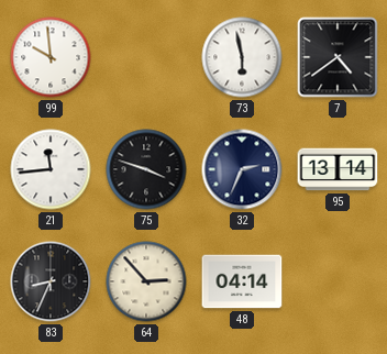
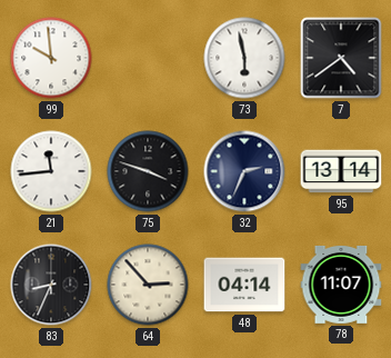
78: none -> 11:07 (341, 285)
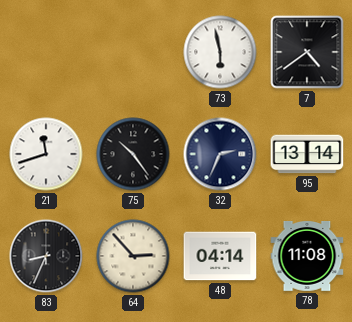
99: 9:59 -> none (51, 58)
21: 11:44 -> 11:42 (46, 154)
75: 3:48 -> 10:24 (133, 154)
78: 11:07 -> 11:08 (307, 256)
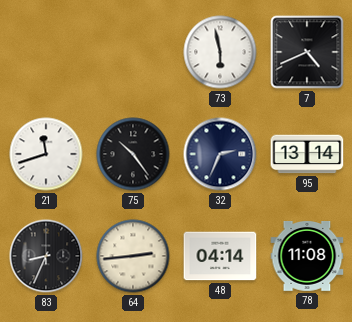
7: 4:39 -> 4:41 (307, 52)
64: 2:53 -> 2:44 (133, 256)
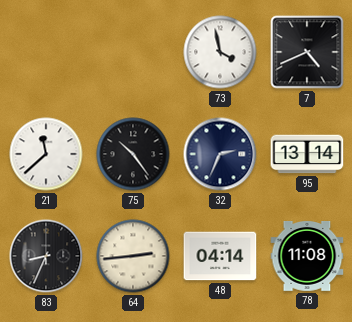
73: 5:58 -> 3:58 (220, 52)
21: 11:42 -> 11:38 (46, 154)
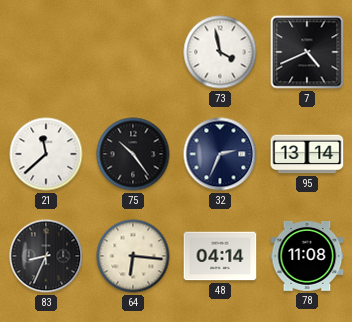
64: 2:44 -> 6:16 (133, 256)
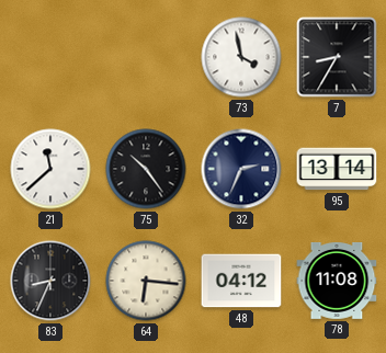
7: 4:41 -> 8:35 (337, 57)
48: 04:14 -> 04:12 (241, 281)
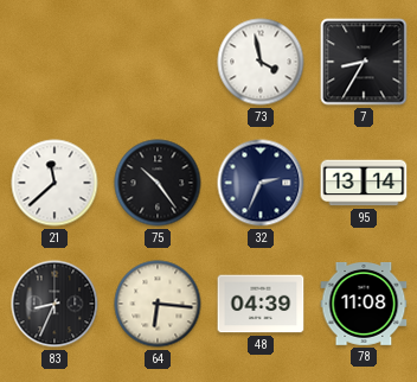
48: 04:12 -> 04:39 (261, 304)
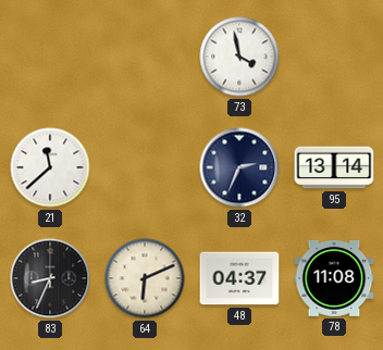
7: 8:35 -> none (364, 62)
75: 10:24 -> none (158, 183)
64: 6:16 -> 6:11 (145, 278)
48: 04:39 -> 04:37 (239, 278)
